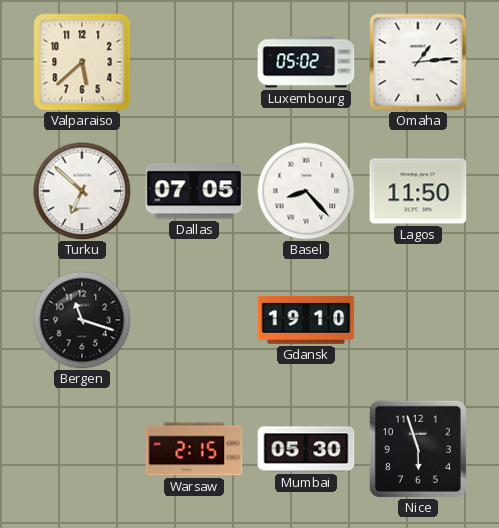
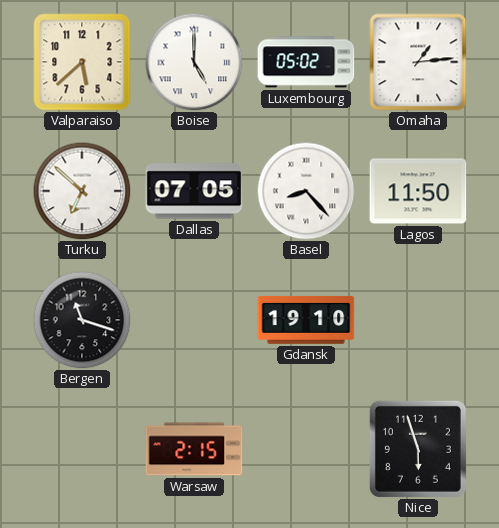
Boise: none -> 5:00 (194, 62)
Mumbai: 05:30 -> none (306, 449)
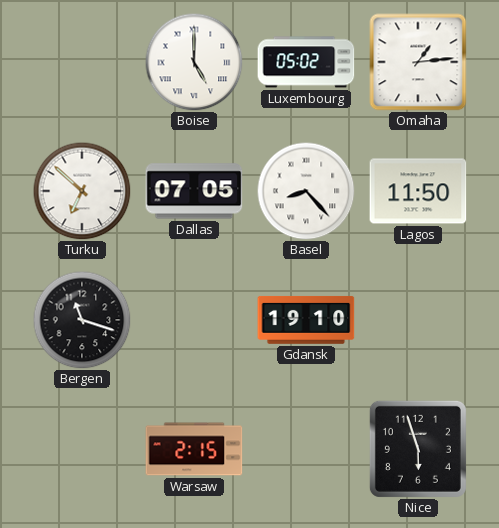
Valparaiso: 5:38 -> none (82, 62)
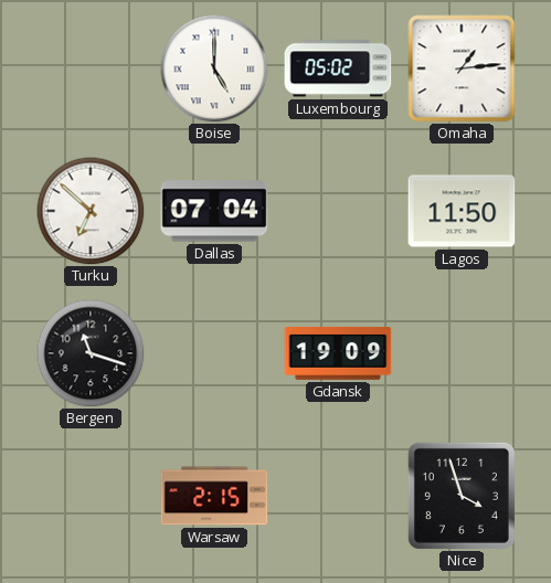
Dallas: 07:05 -> 07:04 (214, 211)
Basel: 8:23 -> none (306, 191)
Gdansk: 19:10 -> 19:09 (338, 353)
Nice: 5:57 -> 3:57 (462, 496)
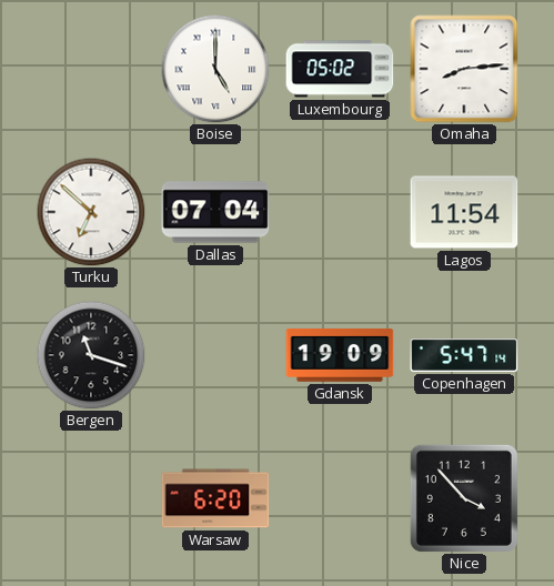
Omaha: 1:14 -> 8:14 (464, 69)
Lagos: 11:50 -> 11:54 (464, 212)
Copenhagen: none -> 5:47 (464, 356)
Warsaw: 2:15 -> 6:20 (215, 498)
Nice: 3:57 -> 3:53 (464, 498)
